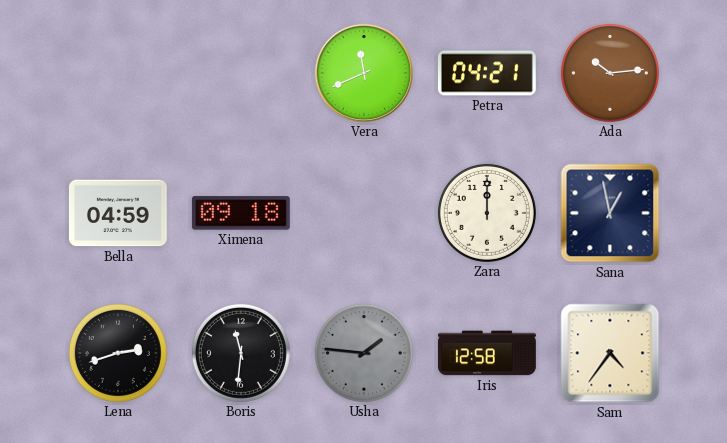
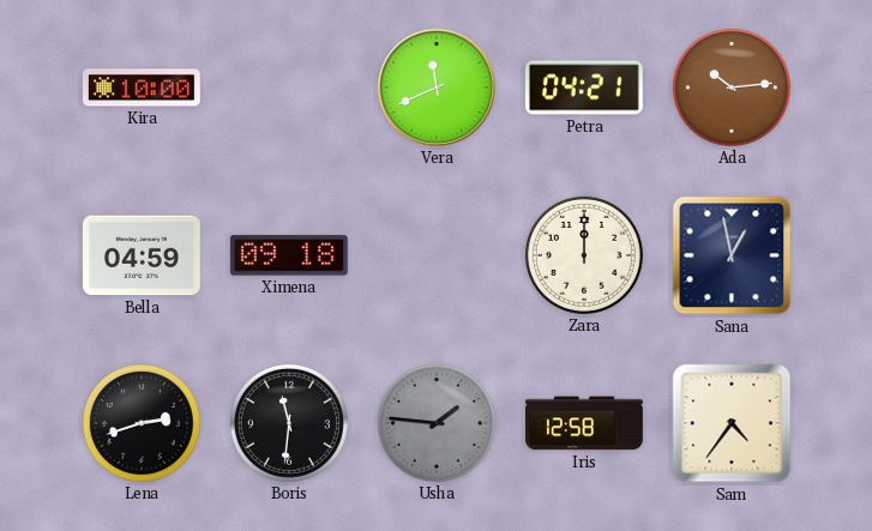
Kira: none -> 10:00 (142, 88)
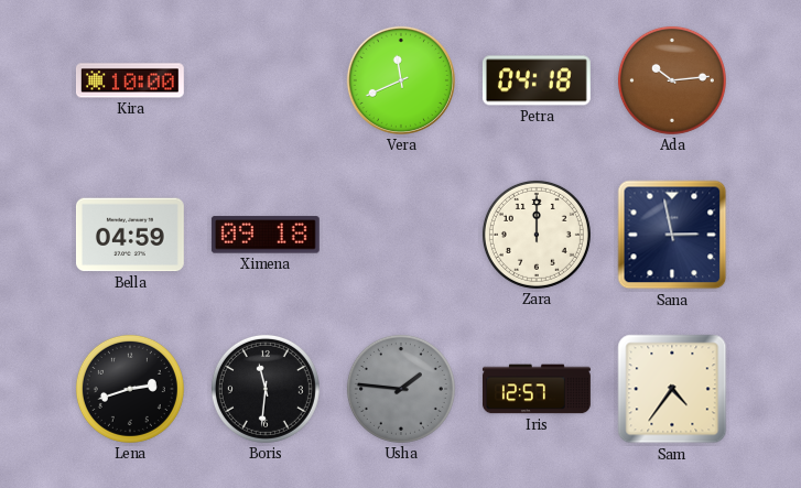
Petra: 04:21 -> 04:18 (537, 80)
Sana: 12:58 -> 2:58 (672, 235)
Iris: 12:58 -> 12:57 (537, 389)
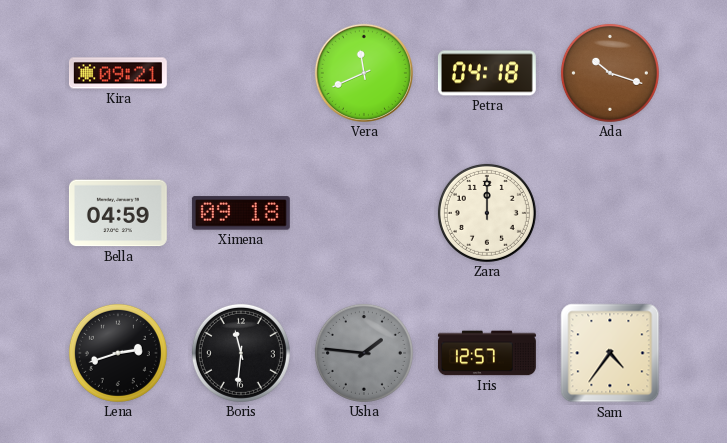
Kira: 10:00 -> 09:21 (118, 73)
Ada: 10:14 -> 10:18 (610, 73)
Sana: 2:58 -> none (672, 235)
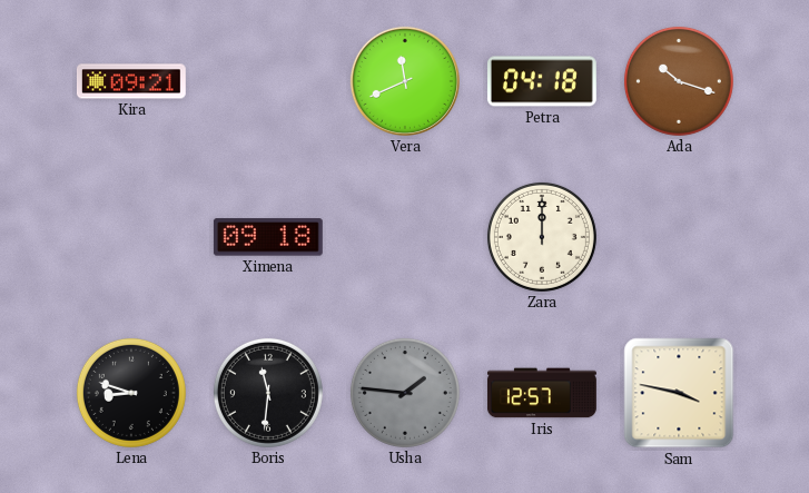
Bella: 04:59 -> none (118, 213)
Lena: 2:42 -> 8:48 (131, 393)
Sam: 4:36 -> 3:47 (679, 393)
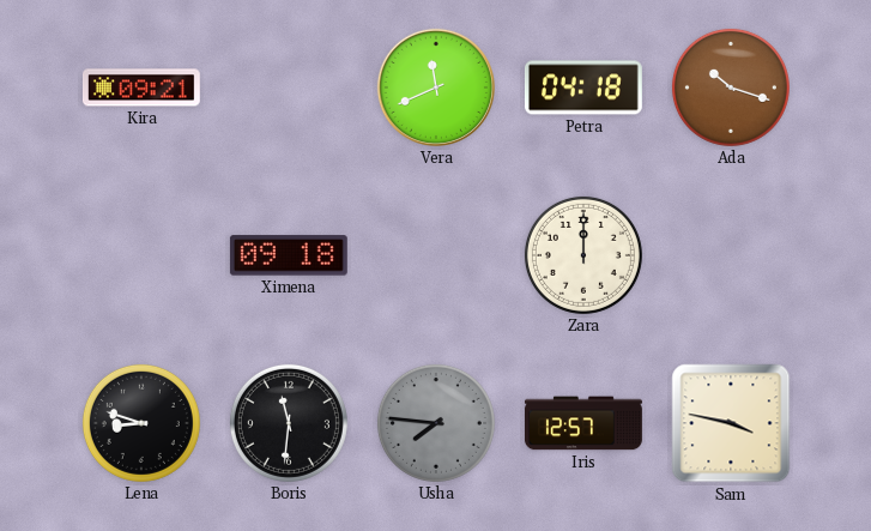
Usha: 1:46 -> 7:46 (436, 423)
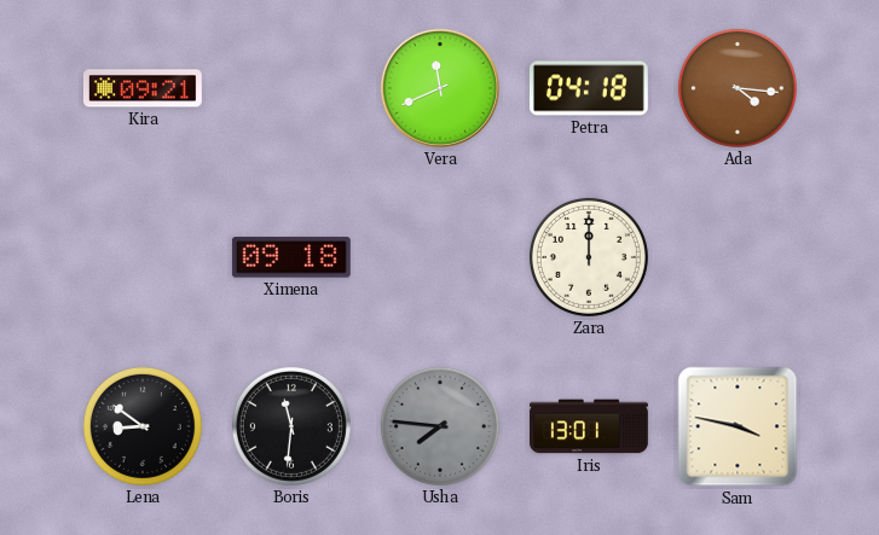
Ada: 10:18 -> 4:16 (738, 88)
Lena: 8:48 -> 8:51 (143, 426)
Iris: 12:57 -> 13:01 (589, 426)
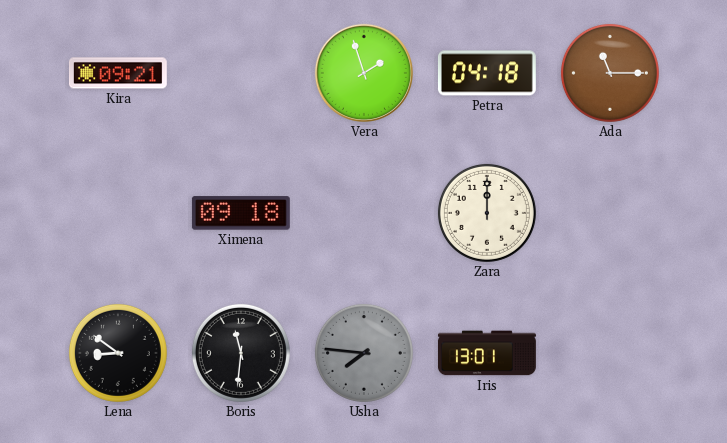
Vera: 11:41 -> 1:57 (364, 73)
Ada: 4:16 -> 11:15 (610, 73)
Sam: 3:47 -> none (738, 426)
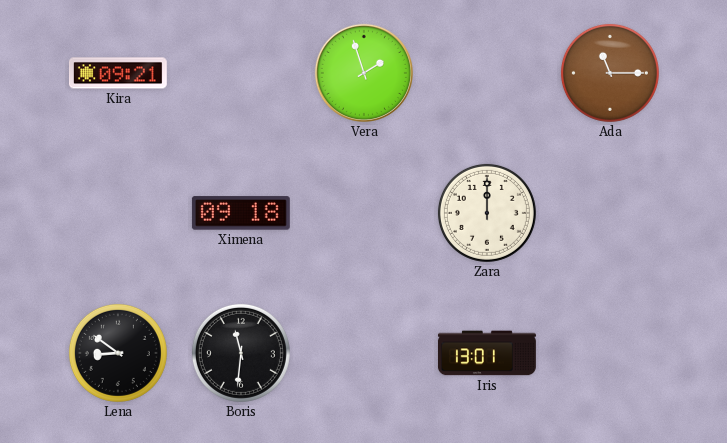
Petra: 04:18 -> none (487, 73)
Usha: 7:46 -> none (364, 353)
